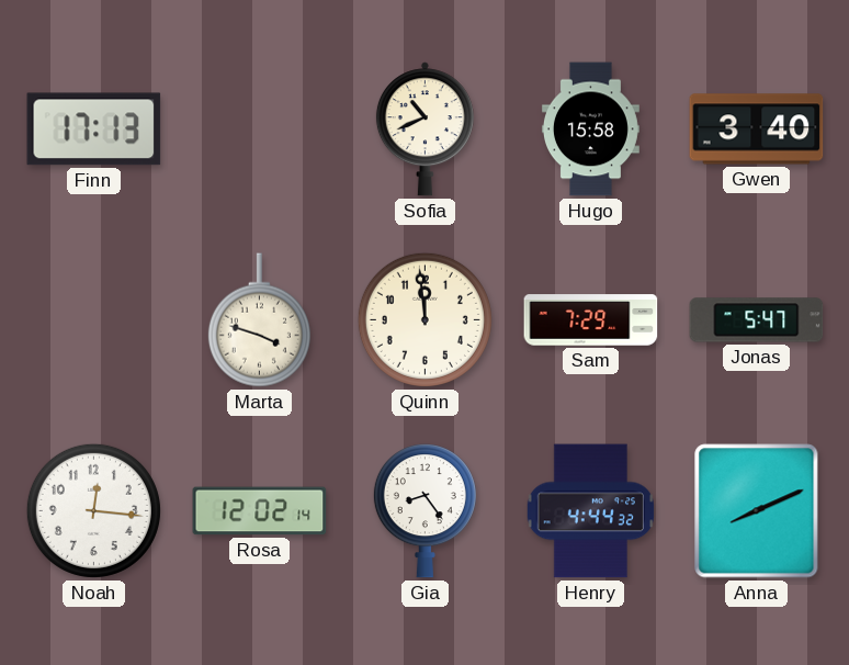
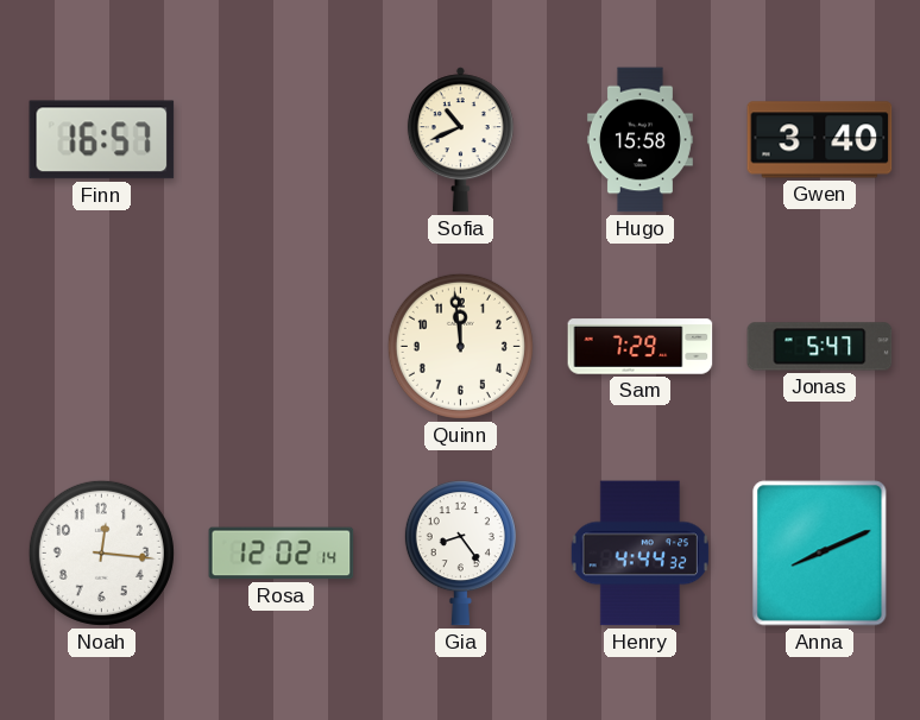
Finn: 17:13 -> 16:57 (102, 140)
Marta: 3:48 -> none (259, 320)
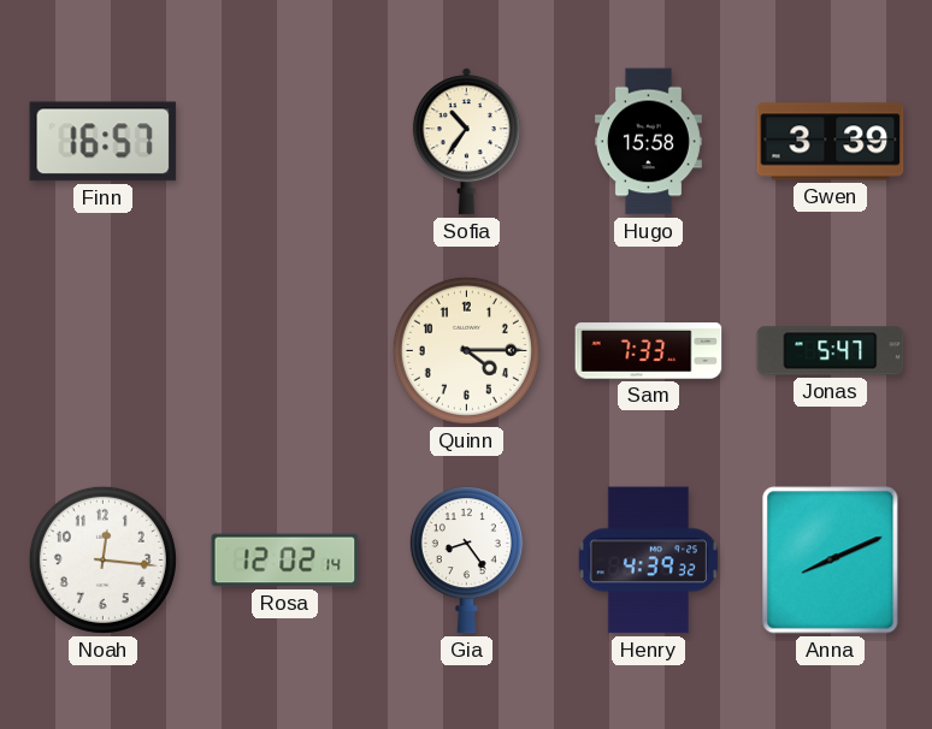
Sofia: 10:41 -> 10:36 (466, 142)
Gwen: 3:40 -> 3:39 (831, 142)
Quinn: 11:59 -> 4:15 (466, 350)
Sam: 7:29 -> 7:33 (649, 351)
Henry: 4:44 -> 4:39 (648, 561)
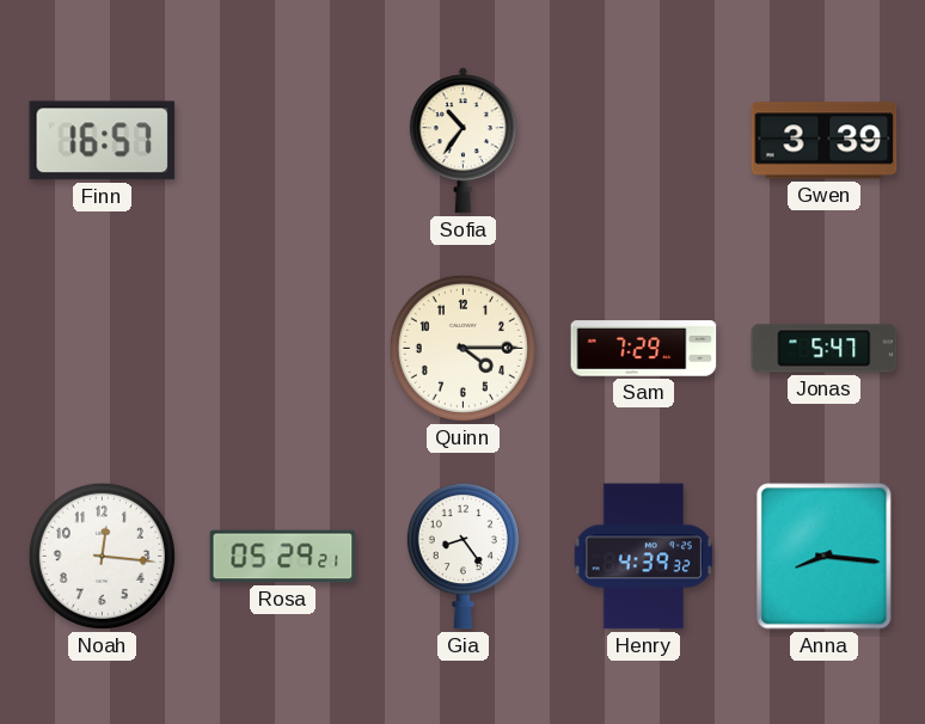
Hugo: 15:58 -> none (648, 142)
Sam: 7:33 -> 7:29 (644, 349)
Rosa: 12:02 -> 05:29 (283, 557)
Anna: 8:11 -> 8:16 (825, 557)
